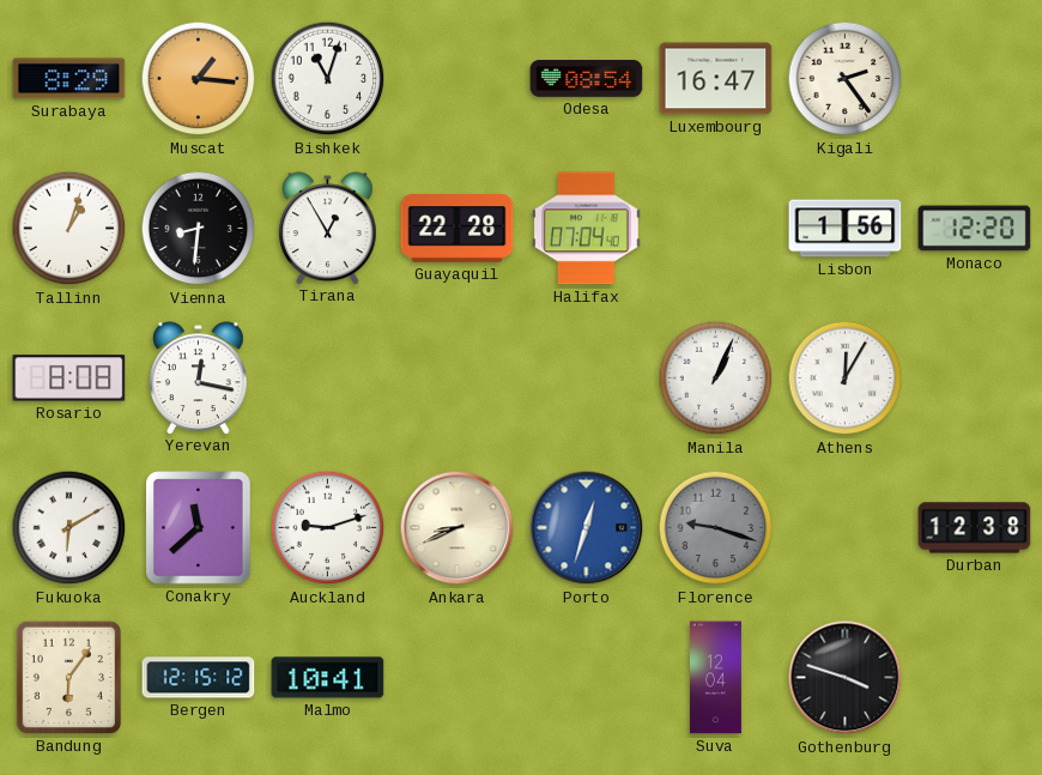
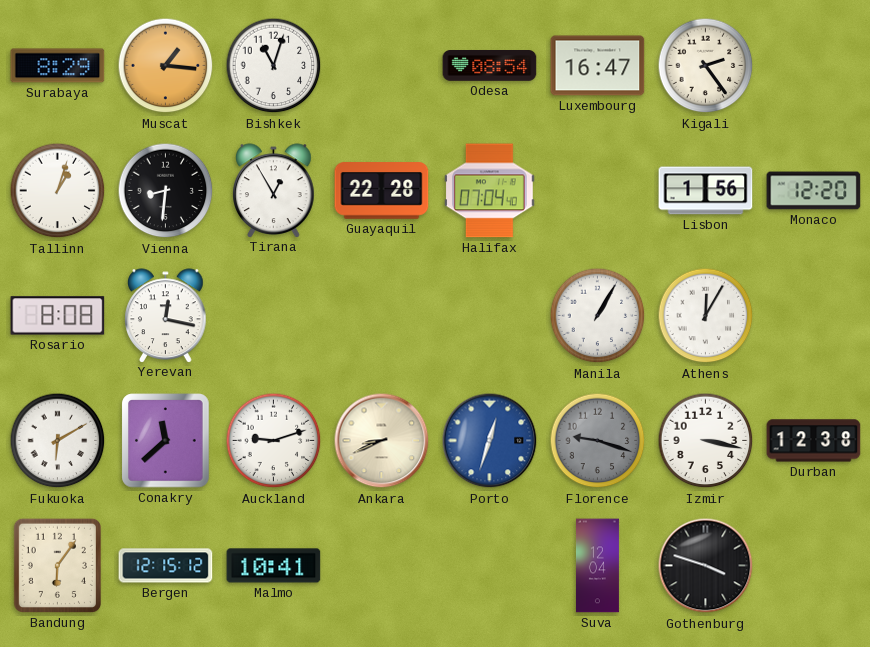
Manila: 1:04 -> 1:05 (598, 316)
Izmir: none -> 3:17 (706, 441)
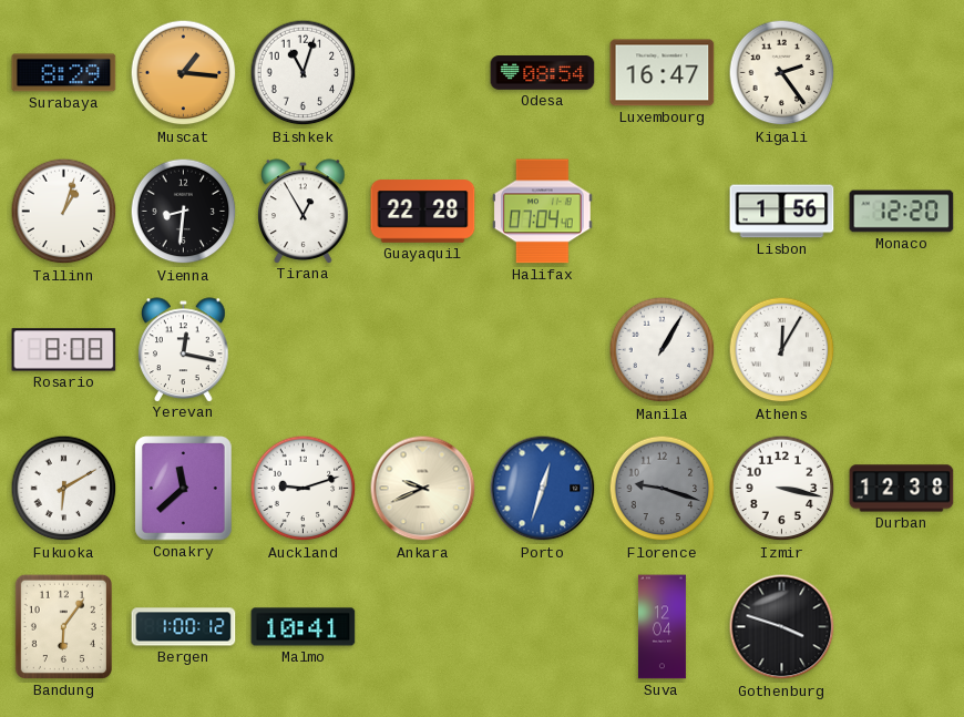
Ankara: 8:41 -> 9:41 (423, 489)
Bergen: 12:15 -> 1:00 (184, 627)
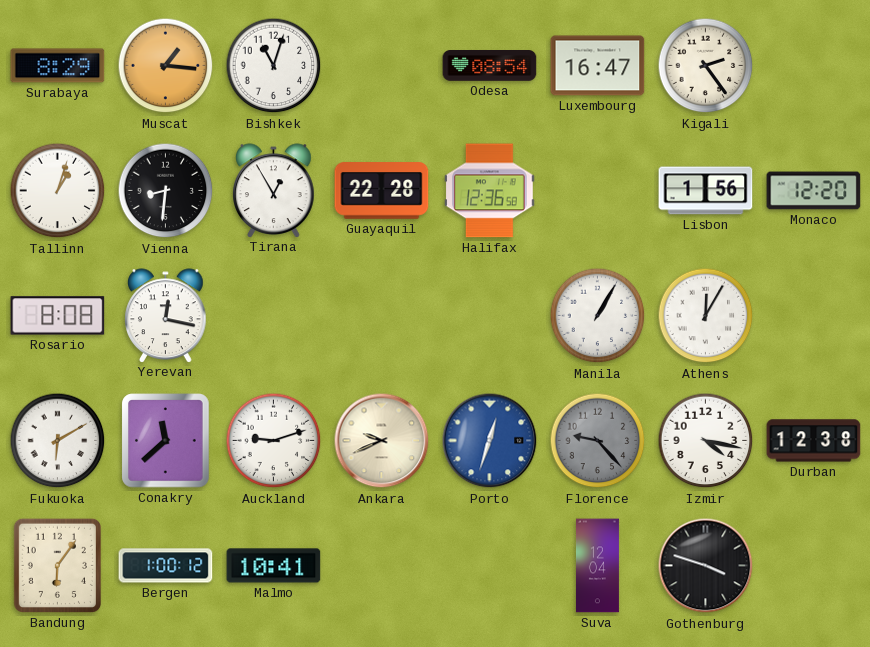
Halifax: 07:04 -> 12:36 (490, 191)
Florence: 9:18 -> 9:23 (598, 441)
Izmir: 3:17 -> 4:17 (706, 441)
